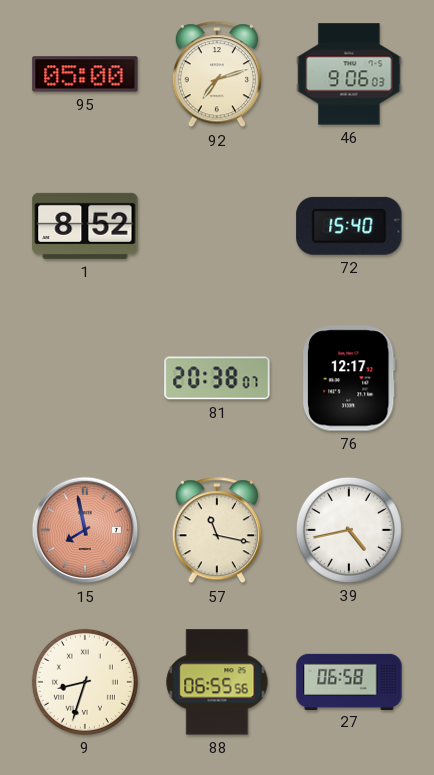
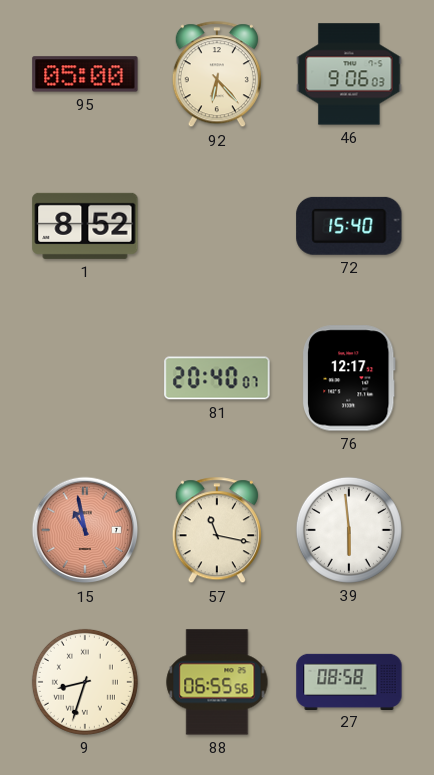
92: 7:12 -> 6:23 (217, 75)
81: 20:38 -> 20:40 (217, 378)
15: 7:58 -> 10:58 (85, 530)
39: 4:43 -> 5:59 (349, 530)
27: 06:58 -> 08:58 (349, 681)
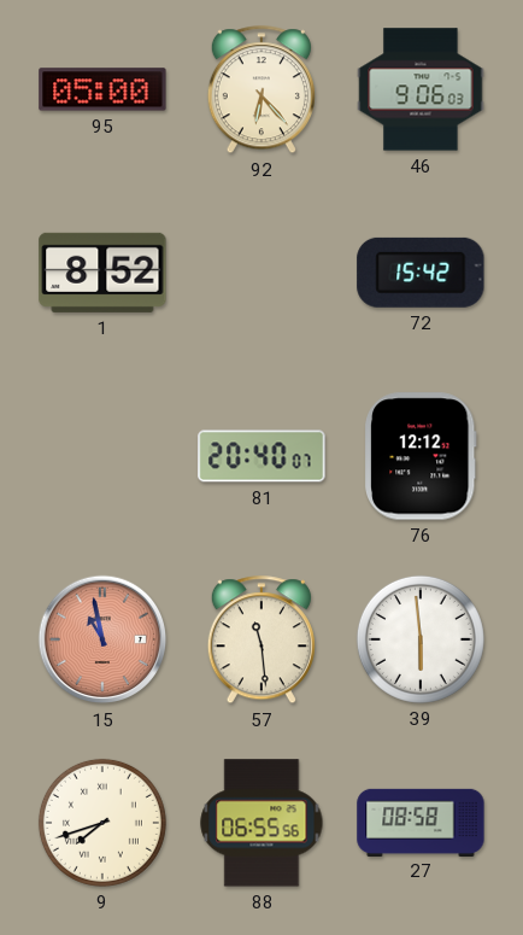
72: 15:40 -> 15:42 (421, 273)
76: 12:17 -> 12:12 (421, 456)
57: 11:17 -> 11:29 (261, 641)
9: 8:33 -> 7:42 (102, 823)
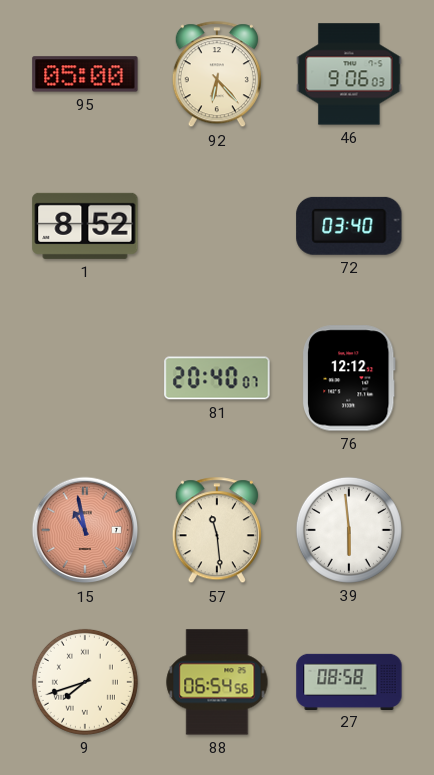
72: 15:42 -> 03:40 (349, 226)
88: 06:55 -> 06:54 (217, 682)
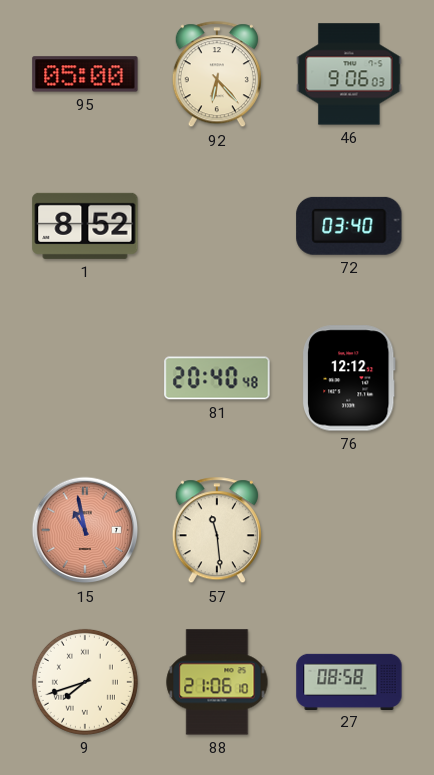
81: 20:40:07 -> 20:40:48 (217, 378)
39: 5:59 -> none (349, 530)
88: 06:54 -> 21:06 (217, 682)
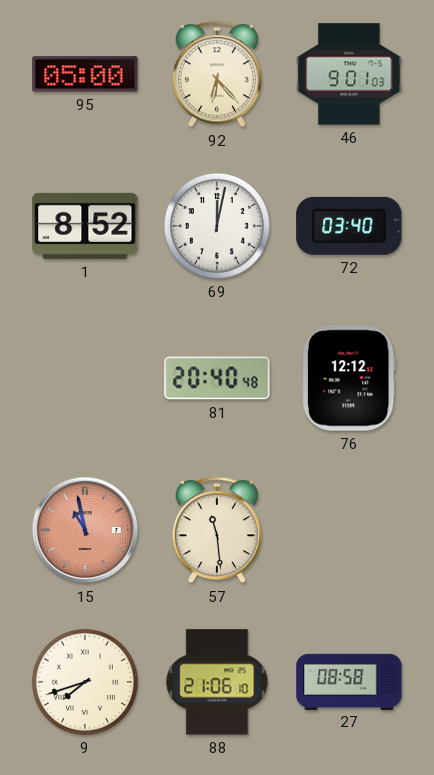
46: 9:06 -> 9:01 (349, 74)
69: none -> 12:02 (217, 226)
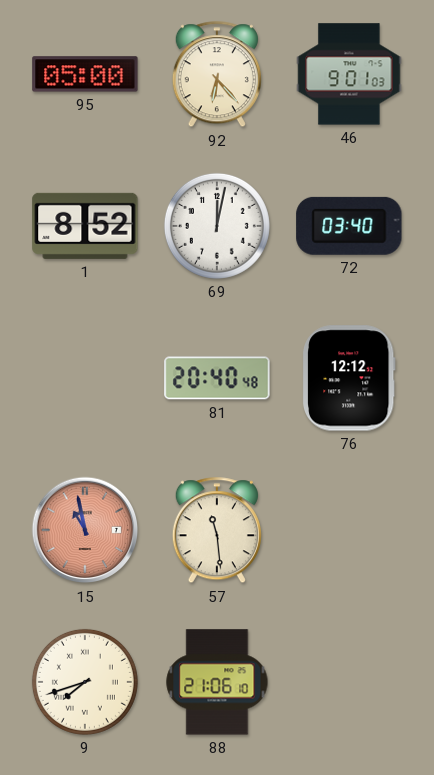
27: 08:58 -> none (349, 681)
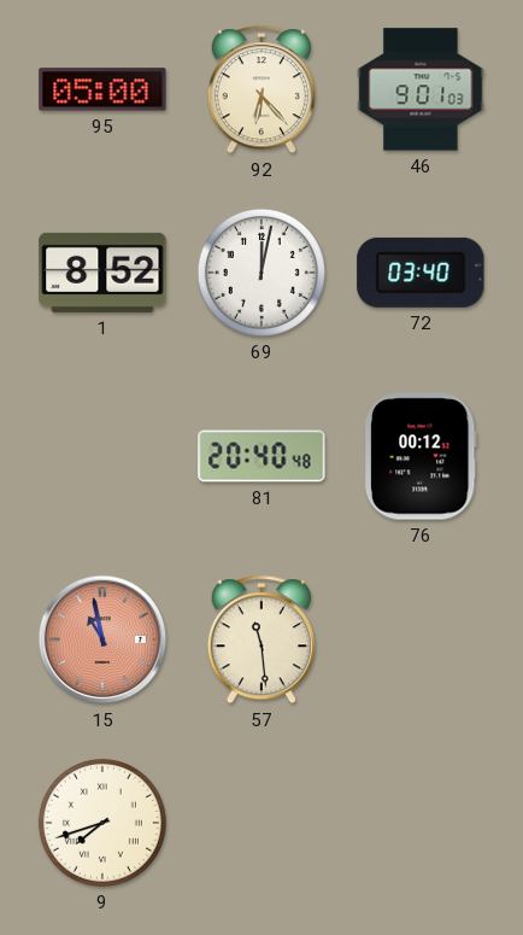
76: 12:12 -> 00:12 (421, 456)
88: 21:06 -> none (217, 682)
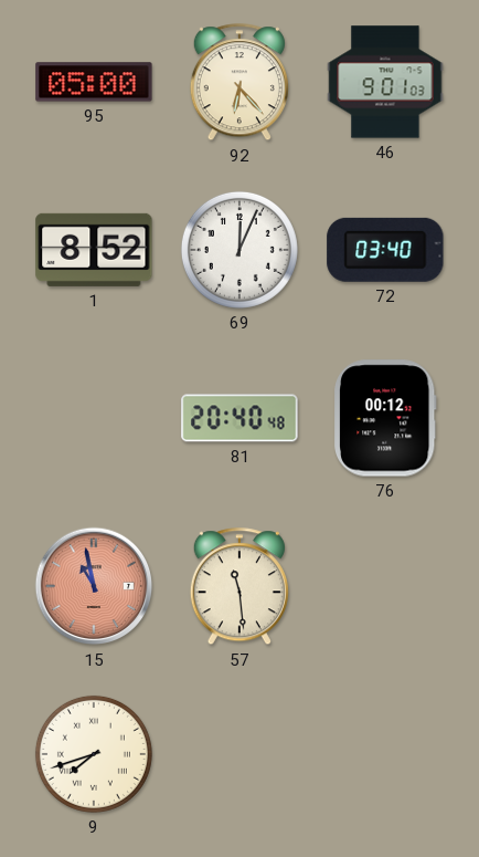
69: 12:02 -> 12:04 (239, 250)
